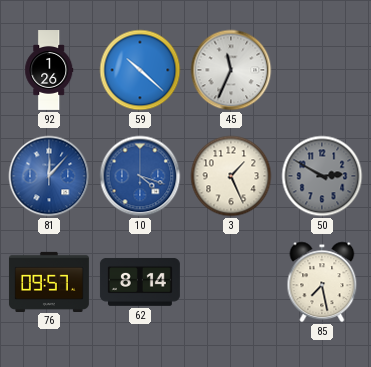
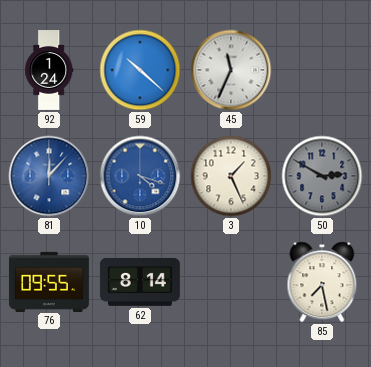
92: 1:26 -> 1:24 (49, 71)
76: 09:57 -> 09:55 (49, 281)
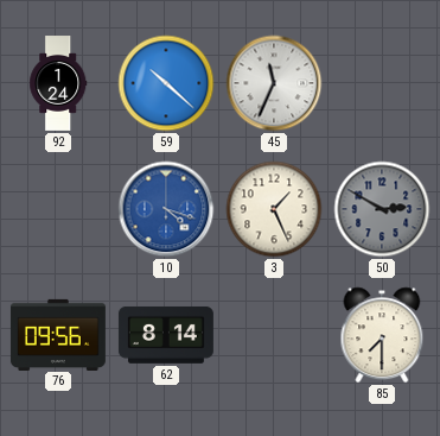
81: 12:07 -> none (49, 176)
76: 09:55 -> 09:56 (58, 334)
85: 7:28 -> 7:30 (382, 335)
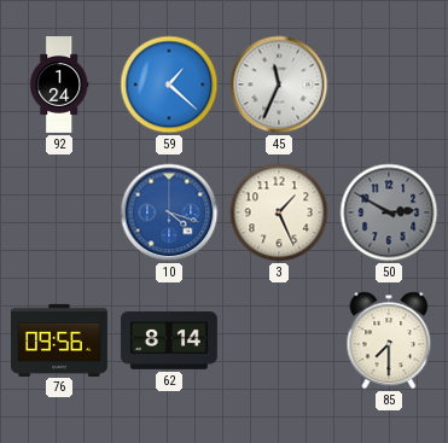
59: 10:22 -> 1:22 (169, 84)
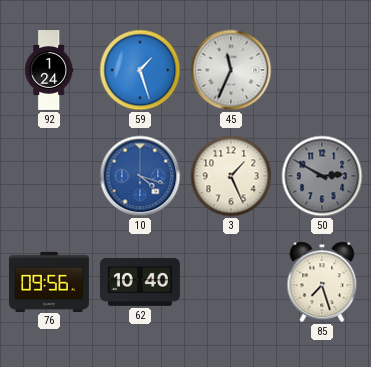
59: 1:22 -> 1:27 (140, 70)
62: 8:14 -> 10:40 (140, 282)
85: 7:30 -> 7:27 (322, 282)
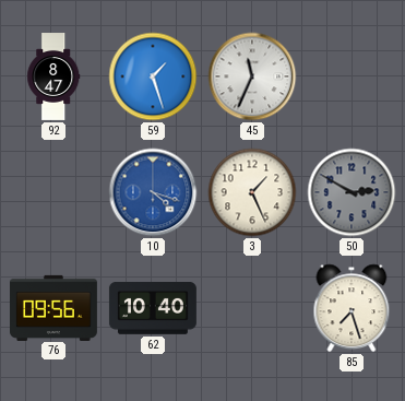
92: 1:24 -> 8:47 (53, 78)
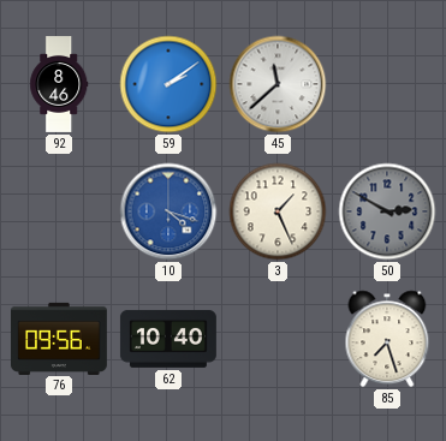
92: 8:47 -> 8:46 (59, 85)
59: 1:27 -> 2:09 (168, 84)
45: 11:34 -> 11:38 (278, 84)
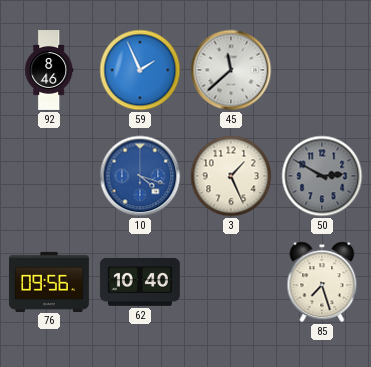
59: 2:09 -> 1:56 (140, 70)
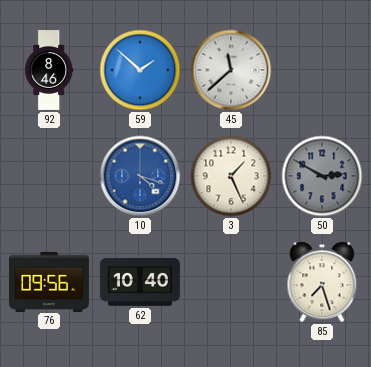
59: 1:56 -> 1:52 (140, 70)
